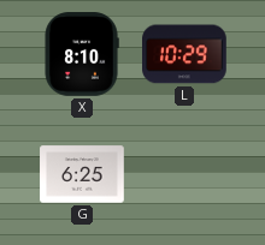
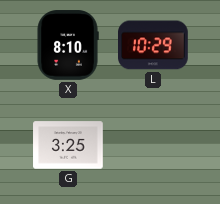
G: 6:25 -> 3:25 (68, 145)
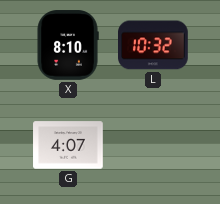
L: 10:29 -> 10:32 (154, 45)
G: 3:25 -> 4:07 (68, 145)
